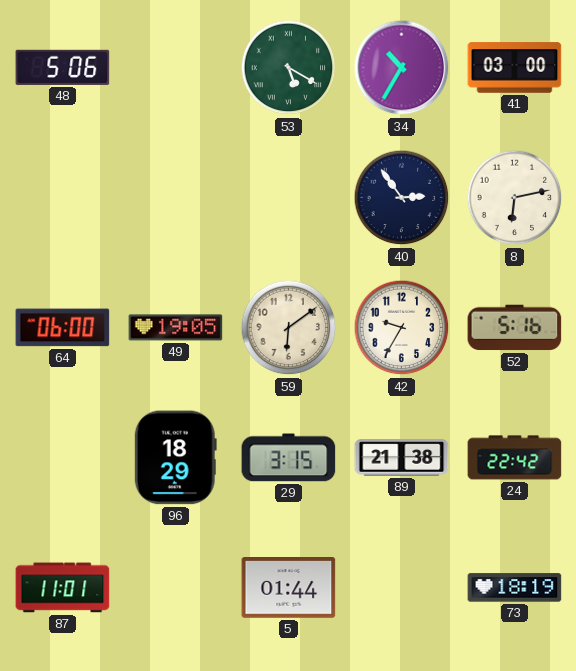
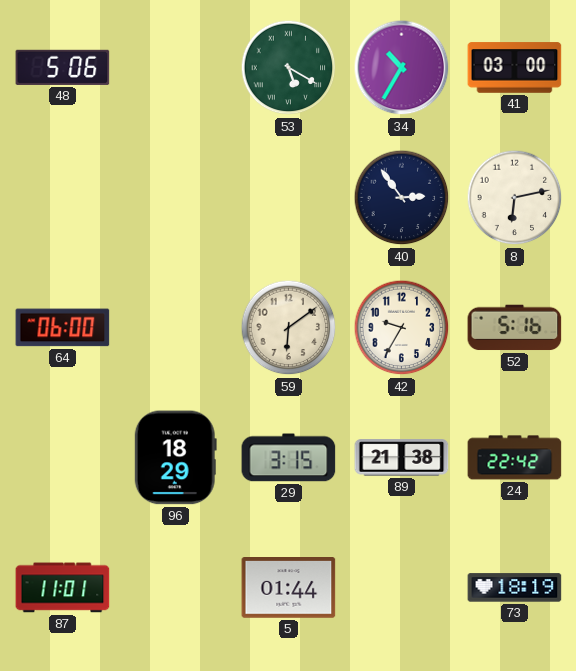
49: 19:05 -> none (176, 328)
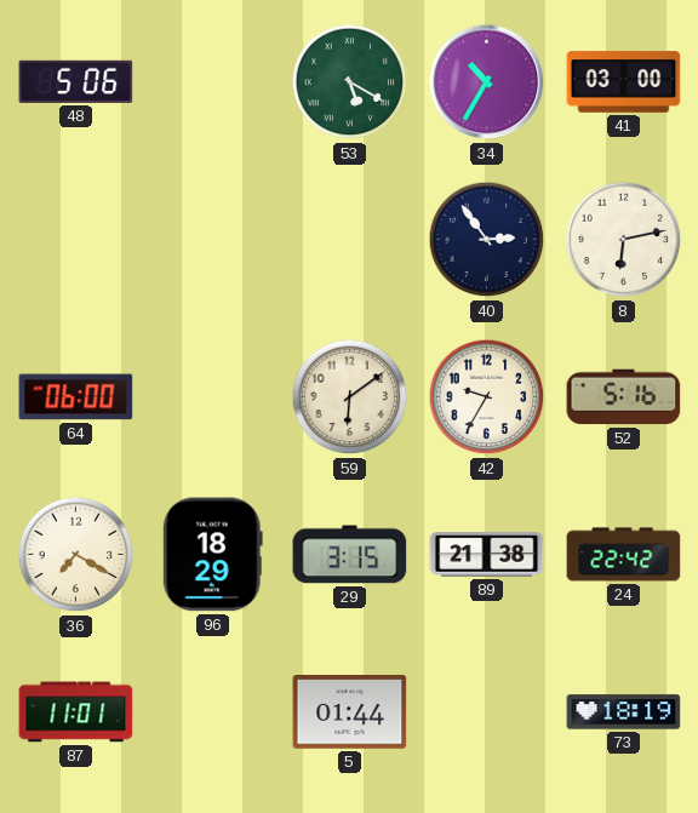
36: none -> 7:20 (76, 555)
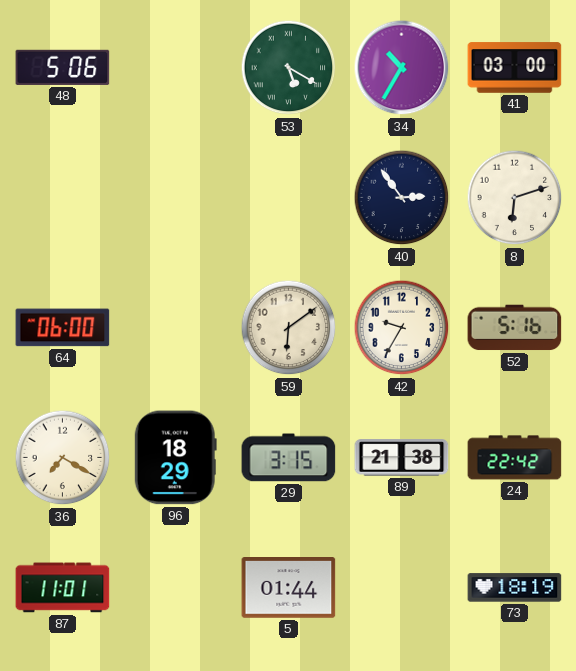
8: 6:13 -> 6:12 (515, 198)
